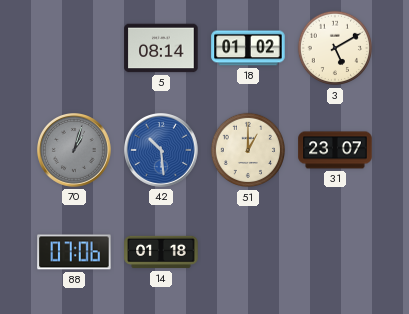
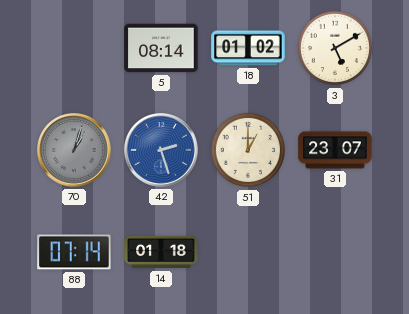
42: 10:29 -> 2:27 (162, 151)
88: 07:06 -> 07:14 (74, 252)
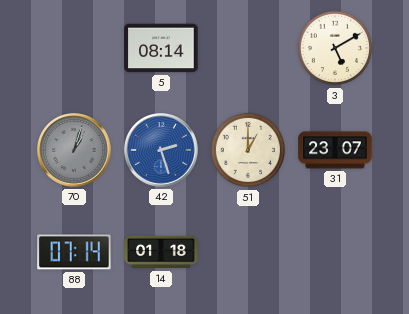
18: 01:02 -> none (248, 48)
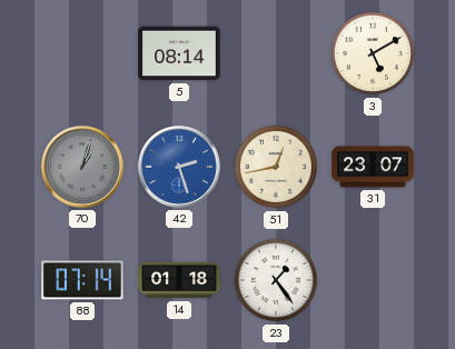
51: 1:00 -> 12:43 (276, 167)
23: none -> 1:24 (276, 280)
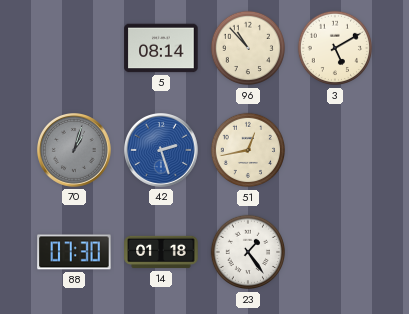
96: none -> 10:53 (248, 48)
31: 23:07 -> none (373, 167)
88: 07:14 -> 07:30 (74, 252)
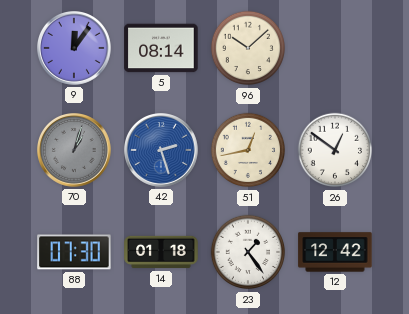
9: none -> 12:06 (75, 49)
96: 10:53 -> 10:08 (248, 48)
3: 5:10 -> none (335, 48)
26: none -> 12:51 (335, 150)
12: none -> 12:42 (335, 252)
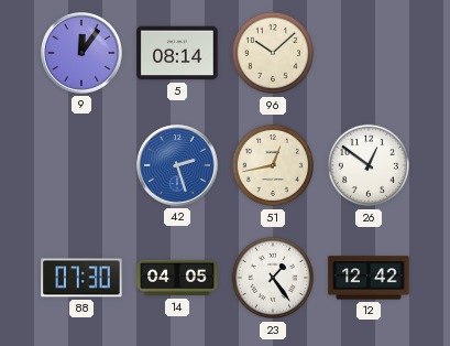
70: 1:03 -> none (75, 151)
14: 01:18 -> 04:05 (177, 278)
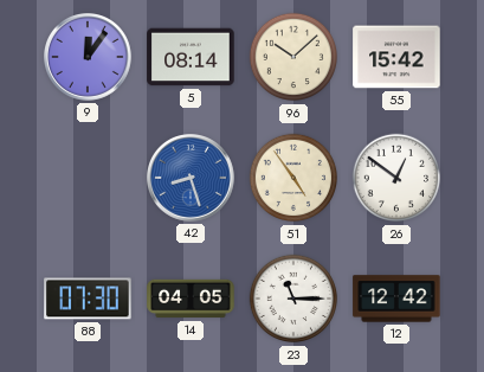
55: none -> 15:42 (396, 57)
42: 2:27 -> 8:27 (192, 179)
51: 12:43 -> 4:54 (293, 178)
23: 1:24 -> 11:15 (293, 299)
